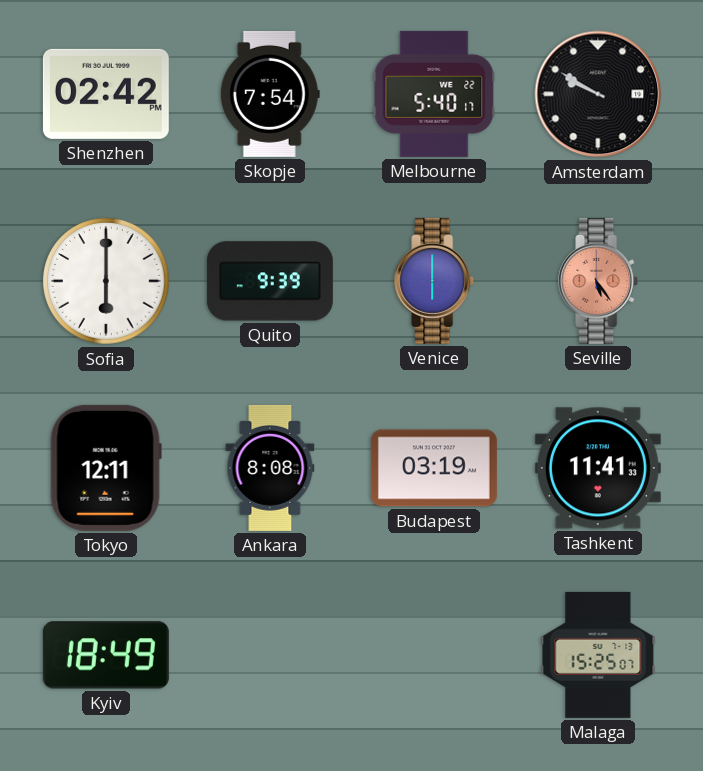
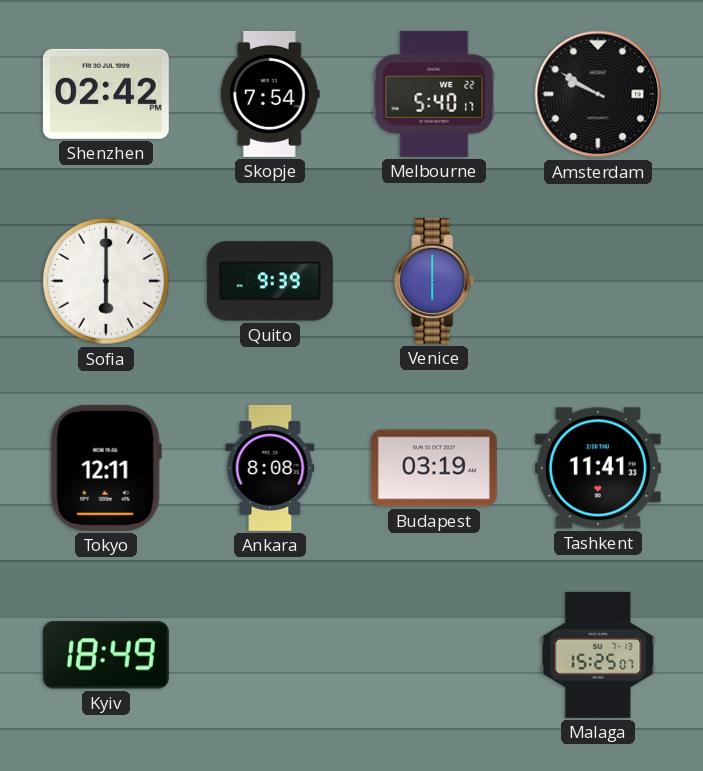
Seville: 5:24 -> none (599, 281)
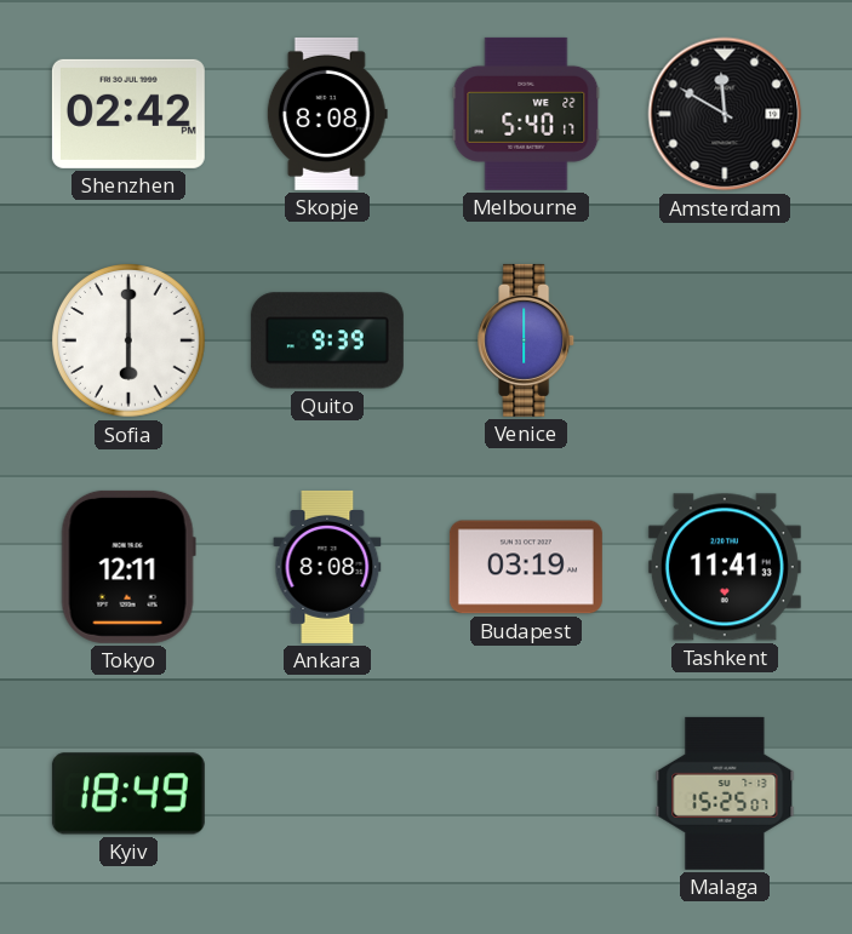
Skopje: 7:54 -> 8:08 (327, 114)
Amsterdam: 9:50 -> 11:50 (725, 114)
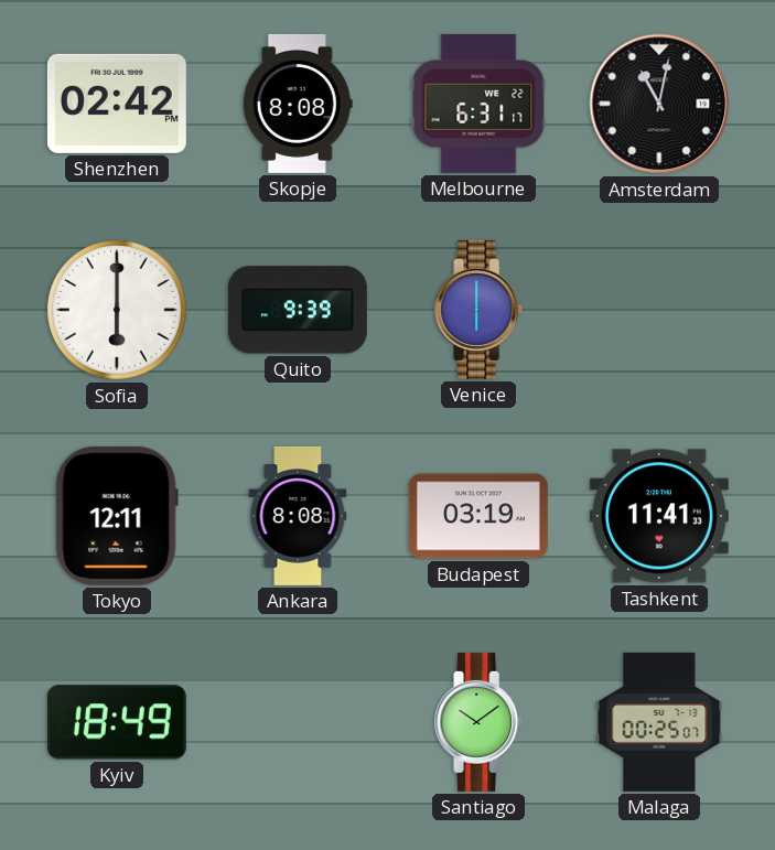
Melbourne: 5:40 -> 6:31 (478, 104)
Amsterdam: 11:50 -> 11:02 (659, 104)
Santiago: none -> 10:09 (480, 722)
Malaga: 15:25 -> 00:25 (659, 722)
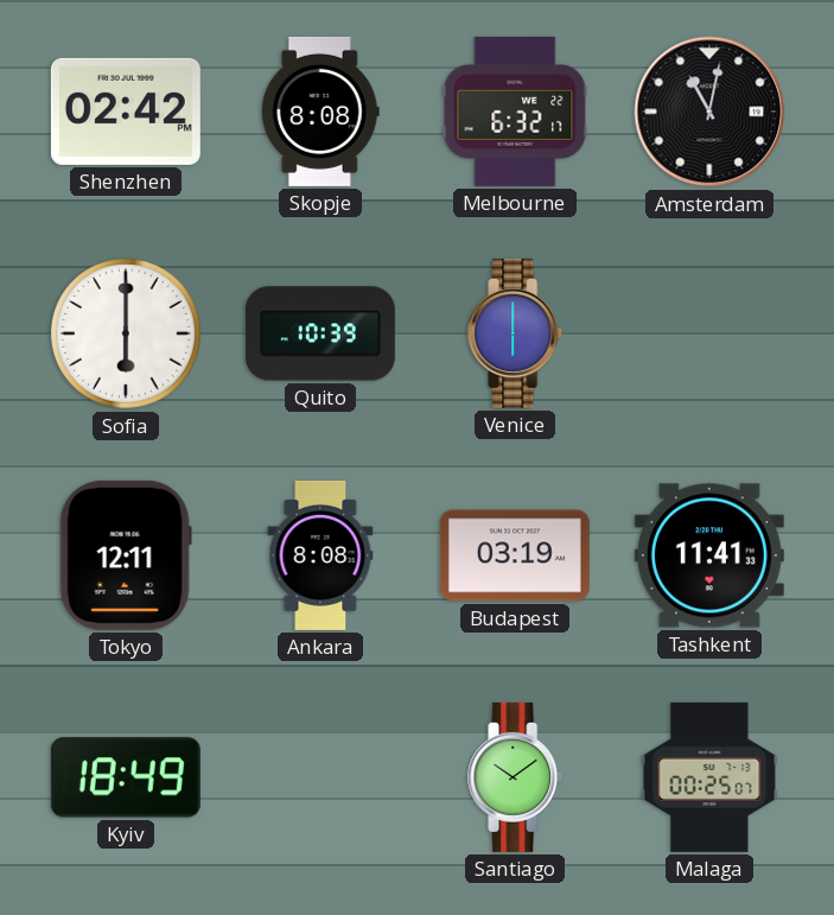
Melbourne: 6:31 -> 6:32 (515, 112)
Quito: 9:39 -> 10:39 (320, 333)
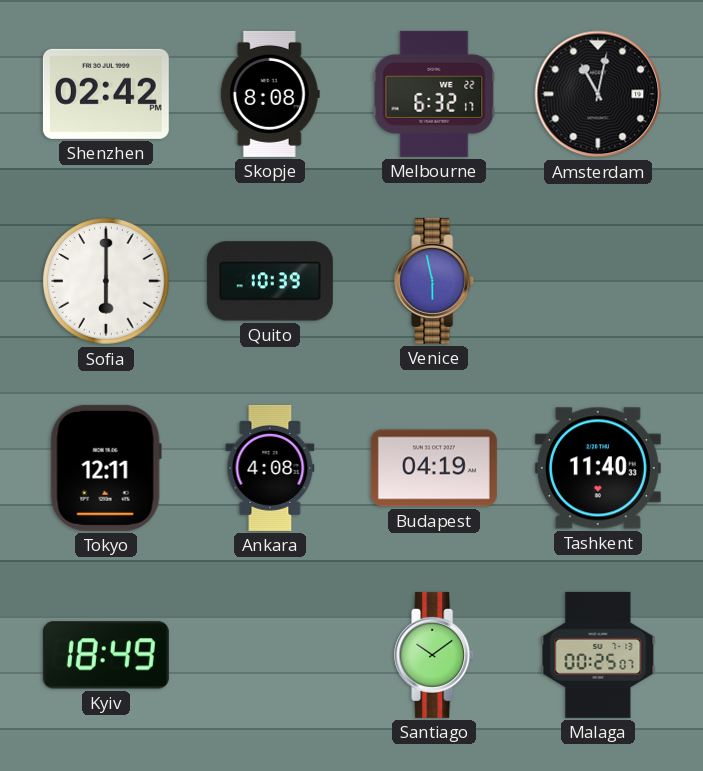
Venice: 6:00 -> 5:58 (435, 281)
Ankara: 8:08 -> 4:08 (270, 468)
Budapest: 03:19 -> 04:19 (434, 468)
Tashkent: 11:41 -> 11:40 (598, 468)
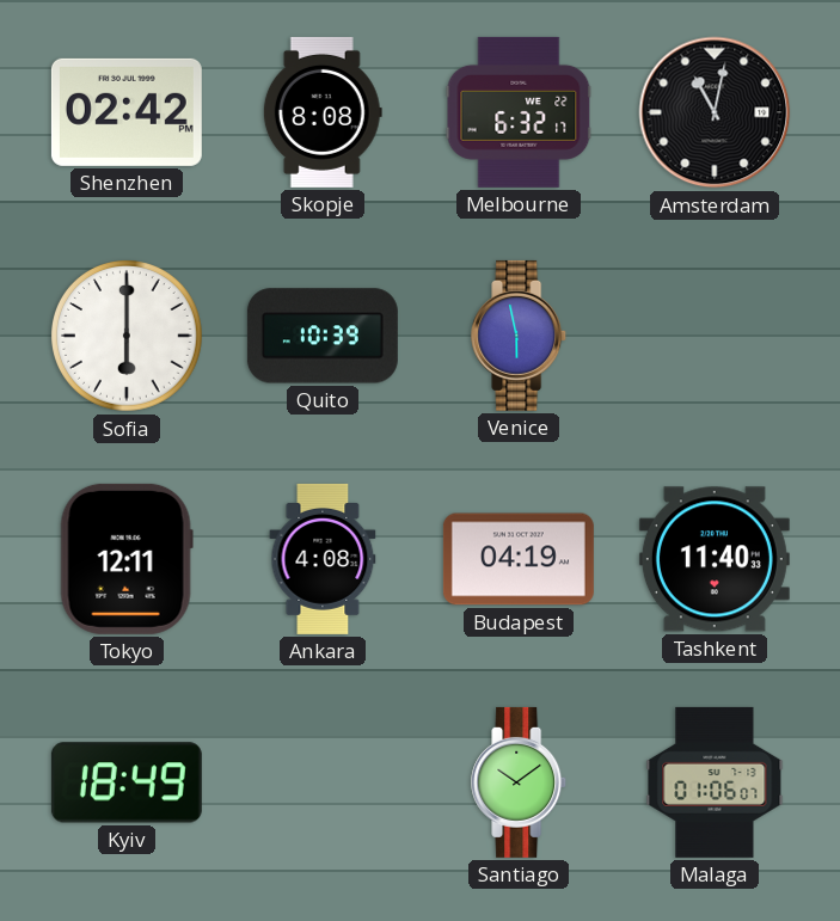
Malaga: 00:25 -> 01:06 (715, 782)
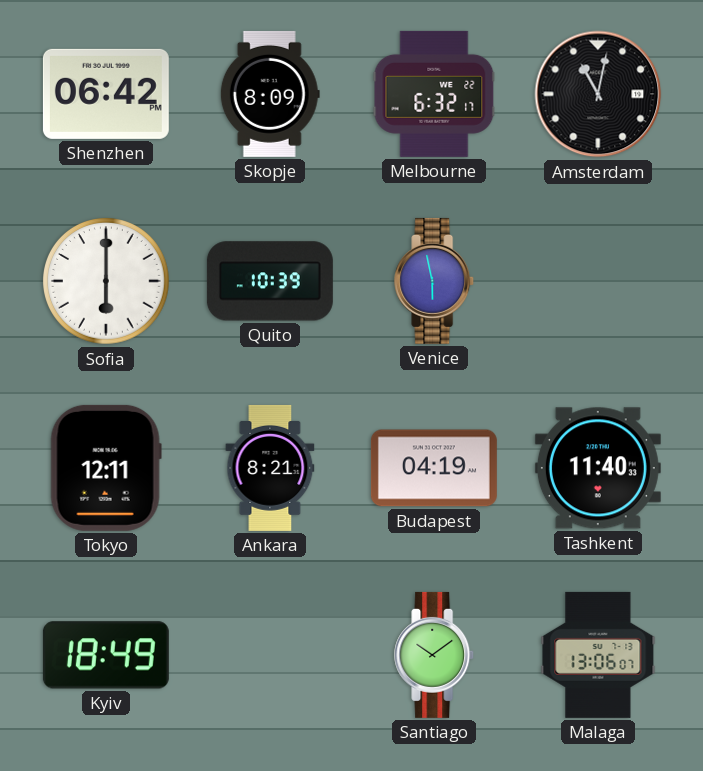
Shenzhen: 02:42 -> 06:42 (106, 94)
Skopje: 8:08 -> 8:09 (270, 94)
Ankara: 4:08 -> 8:21 (270, 468)
Malaga: 01:06 -> 13:06 (598, 655)
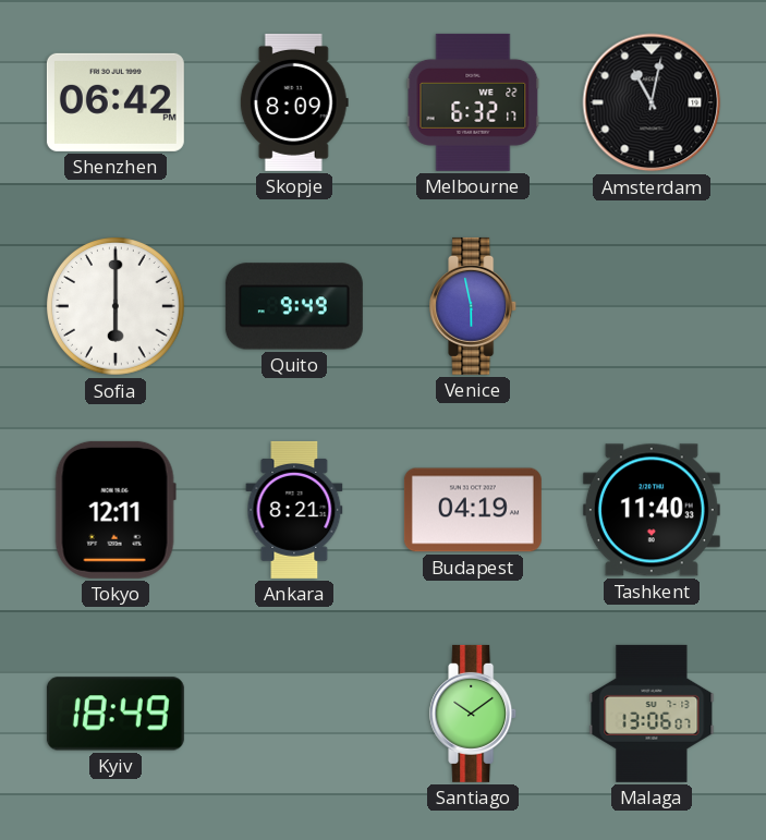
Quito: 10:39 -> 9:49 (294, 306)
